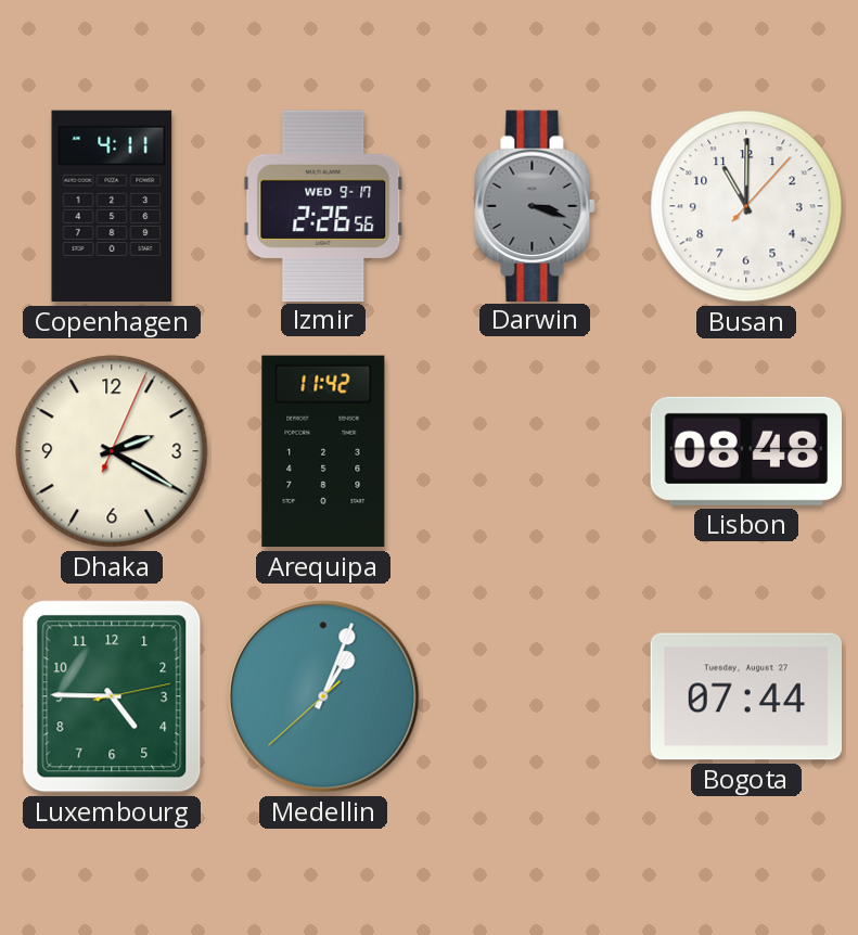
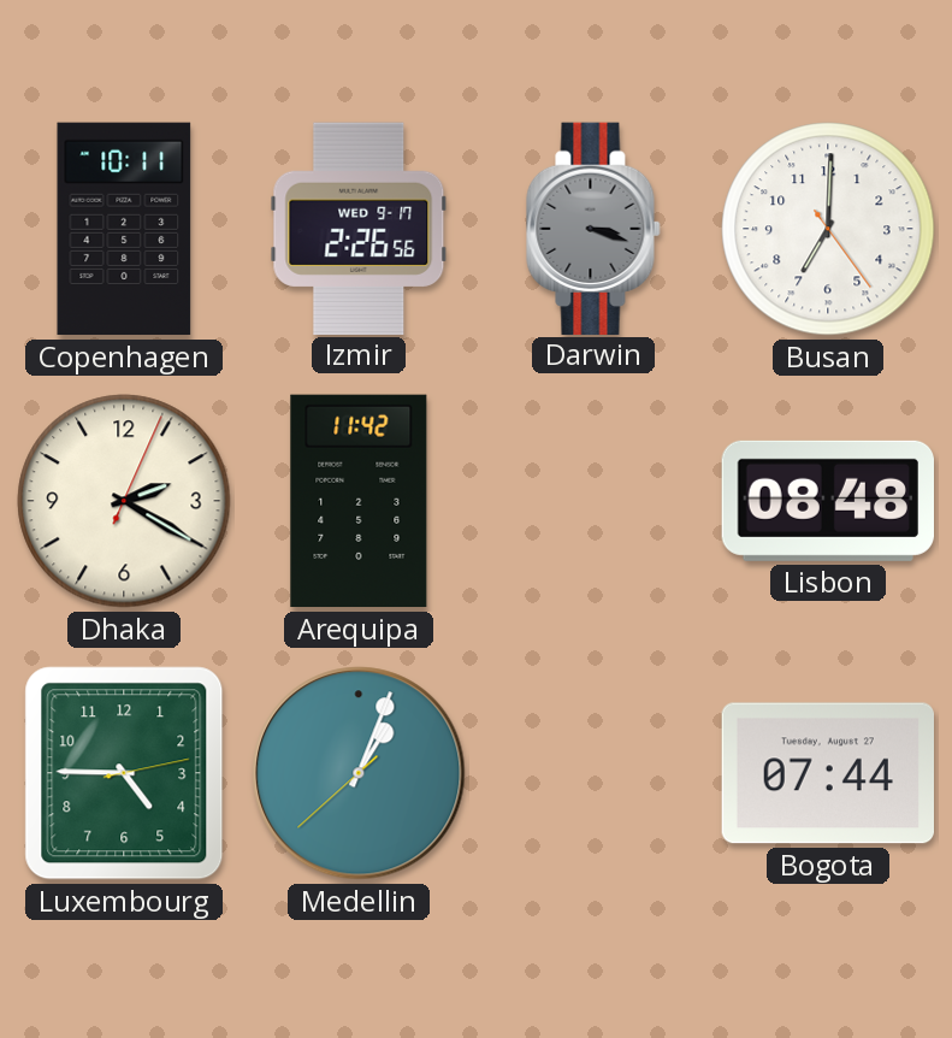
Copenhagen: 4:11 -> 10:11 (124, 229)
Busan: 11:00 -> 7:00 (828, 229)
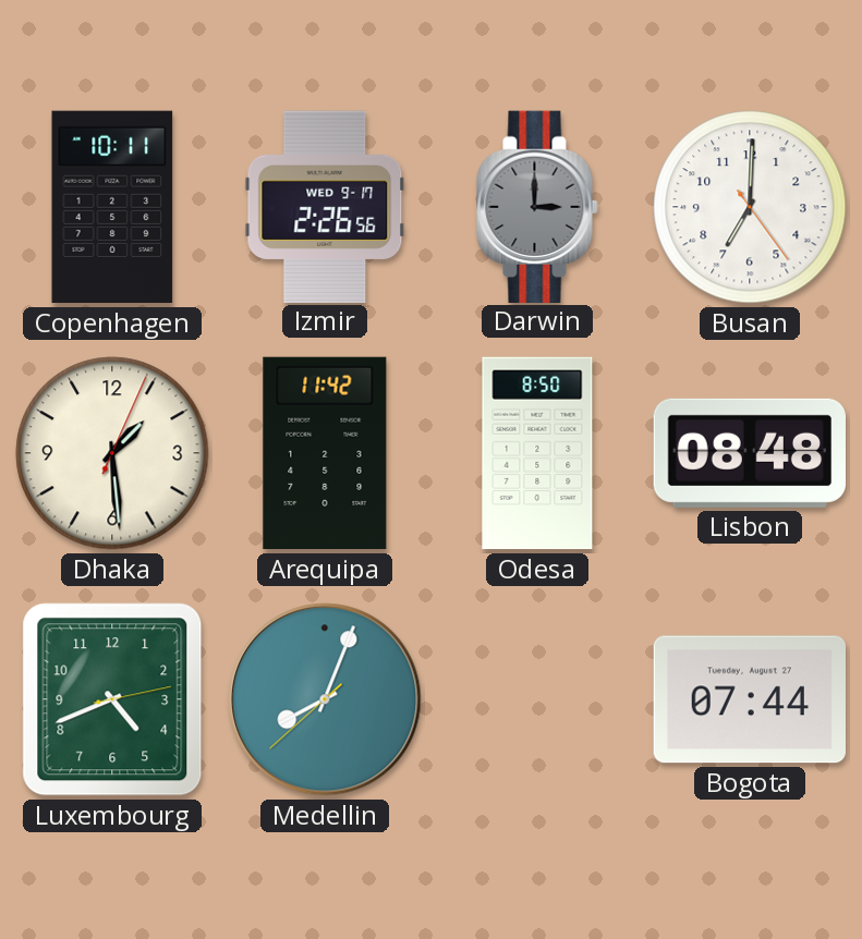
Darwin: 3:18 -> 3:00 (537, 206)
Dhaka: 2:20 -> 1:29 (112, 453)
Odesa: none -> 8:50 (537, 453)
Luxembourg: 4:45 -> 4:41 (112, 699)
Medellin: 1:03 -> 8:03 (325, 699)
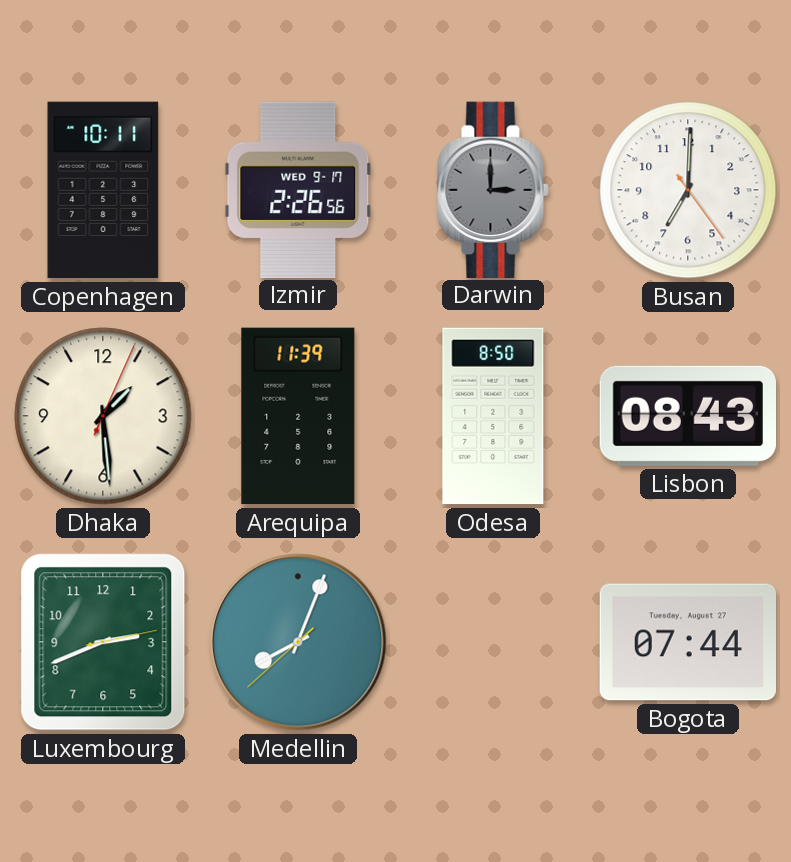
Arequipa: 11:42 -> 11:39 (298, 416)
Lisbon: 08:48 -> 08:43 (687, 416)
Luxembourg: 4:41 -> 2:41 (103, 642)
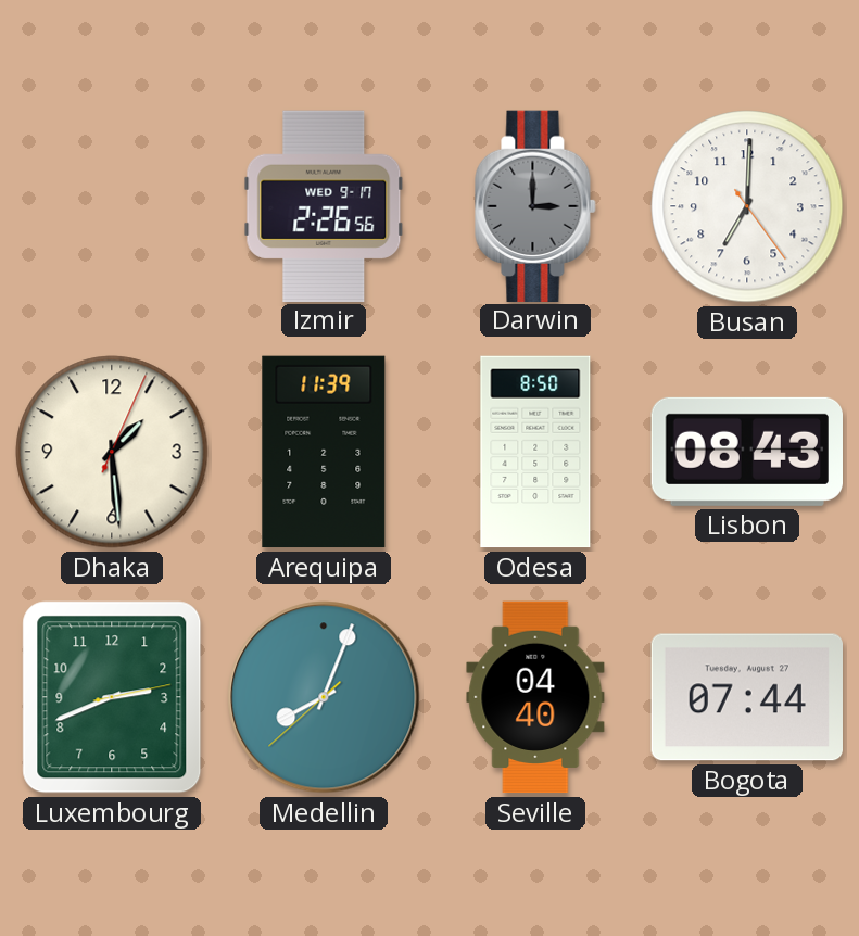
Copenhagen: 10:11 -> none (103, 190)
Seville: none -> 04:40 (535, 697)
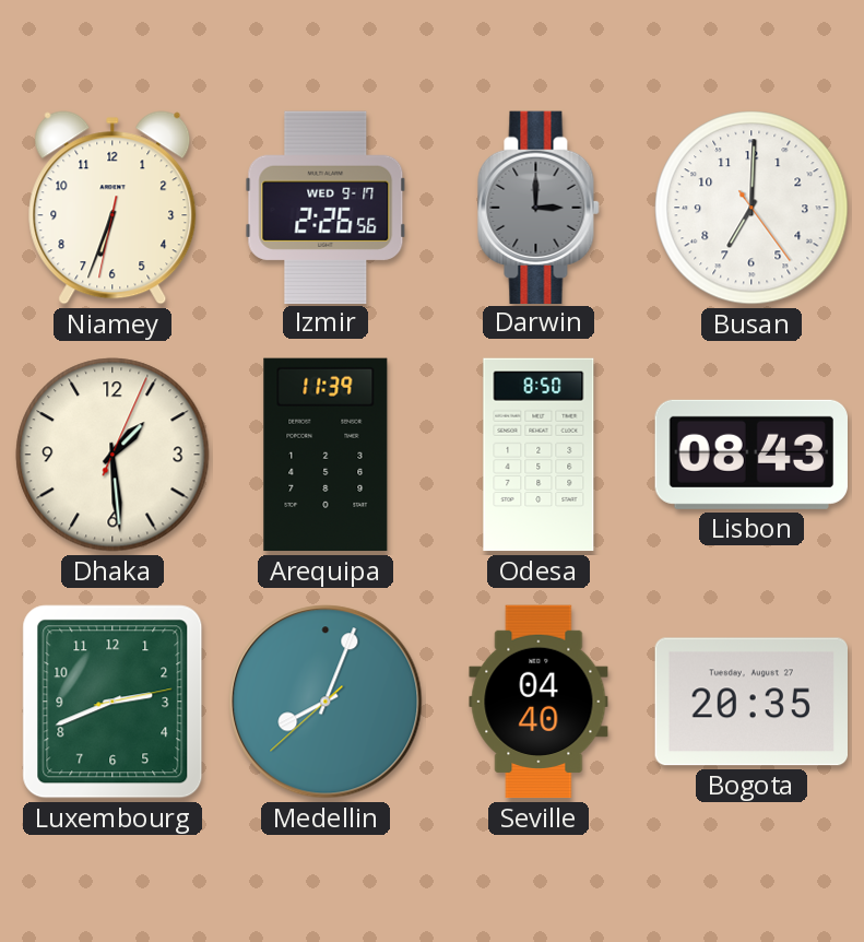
Niamey: none -> 6:33 (113, 208)
Bogota: 07:44 -> 20:35 (750, 702)
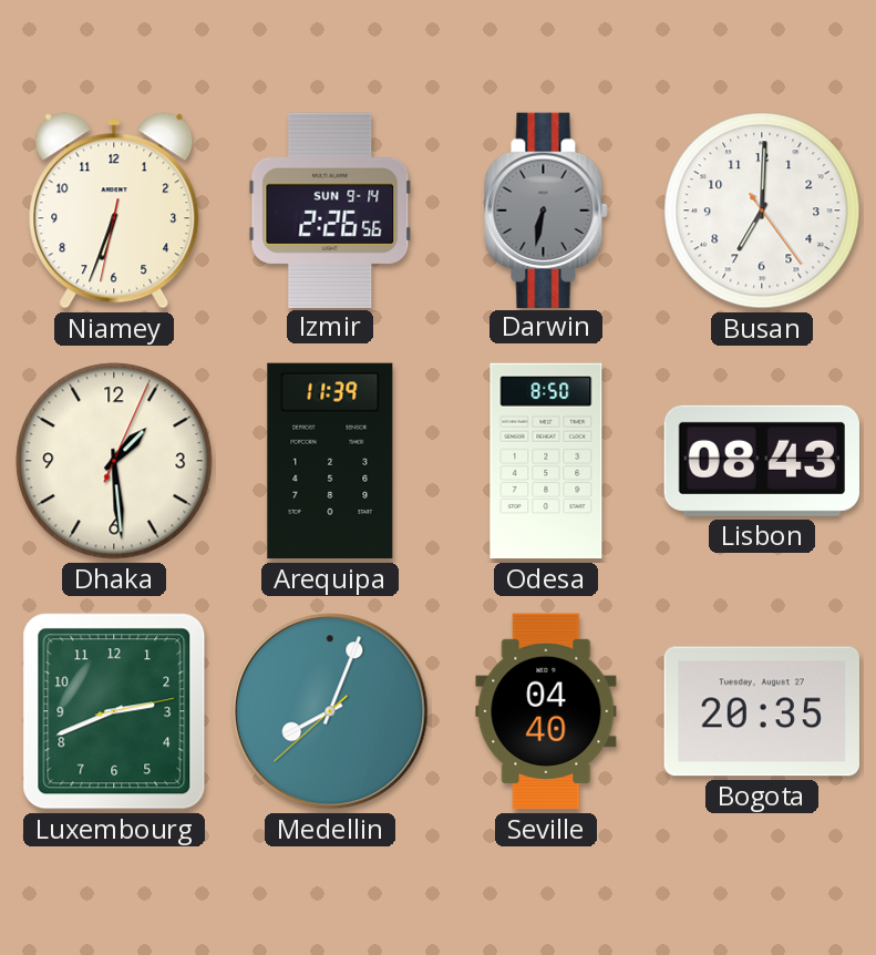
Izmir date: WED 9-17 -> SUN 9-14 (330, 209)
Darwin: 3:00 -> 6:32 (546, 209)
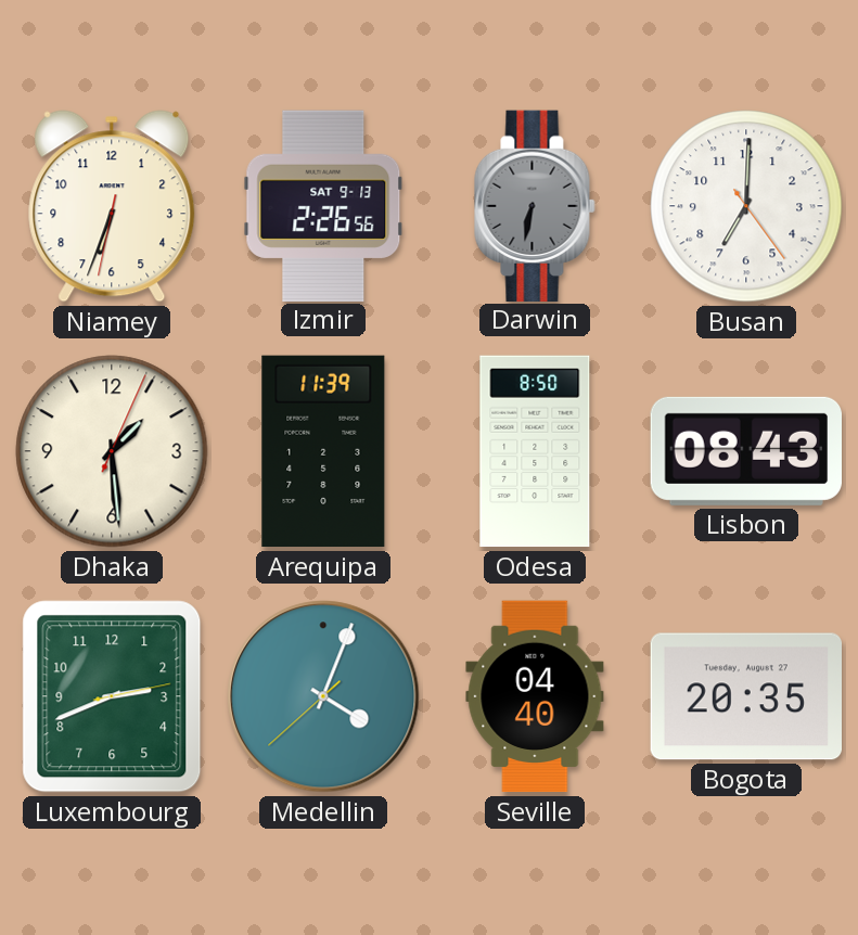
Izmir date: SUN 9-14 -> SAT 9-13 (323, 205)
Medellin: 8:03 -> 4:03 (323, 696)
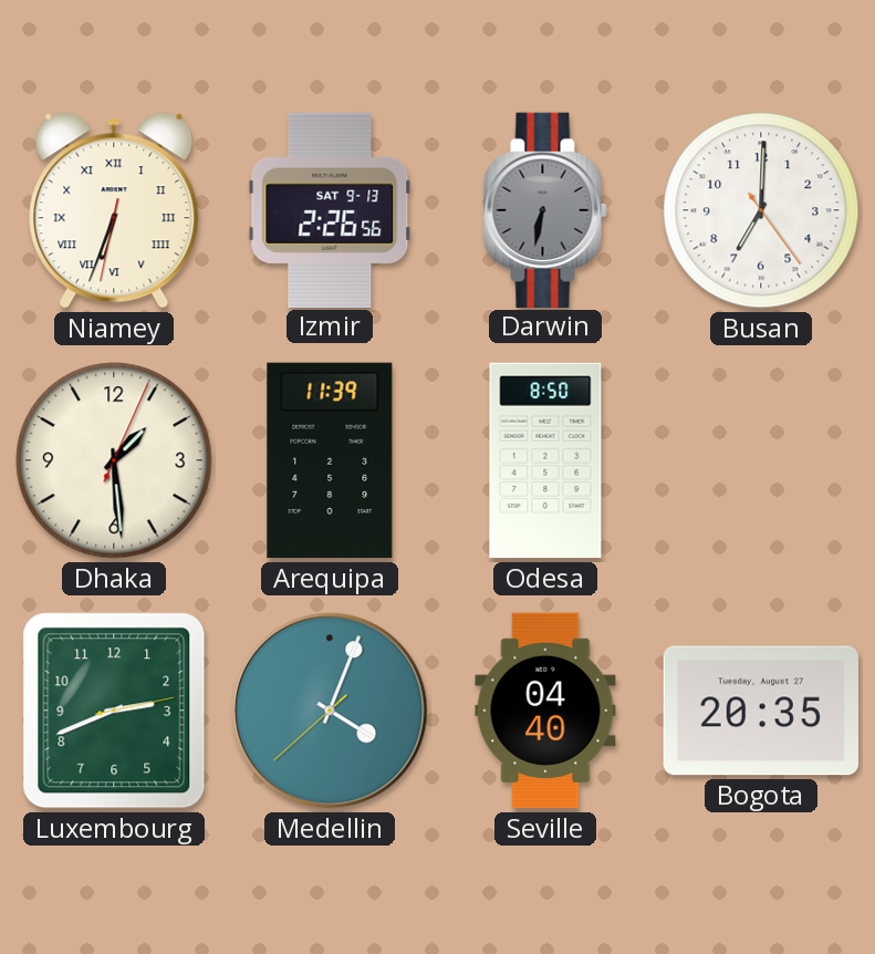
Niamey numerals: Arabic -> Roman (114, 210)
Lisbon: 08:43 -> none (745, 451)
